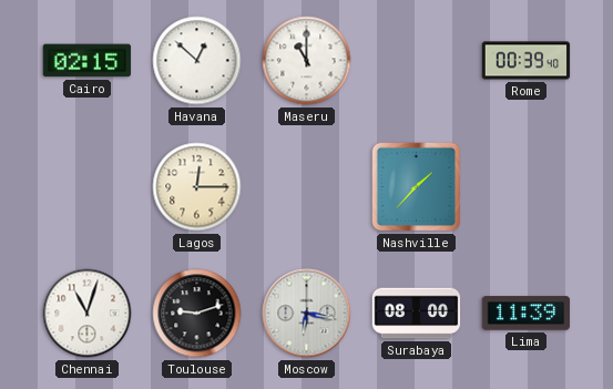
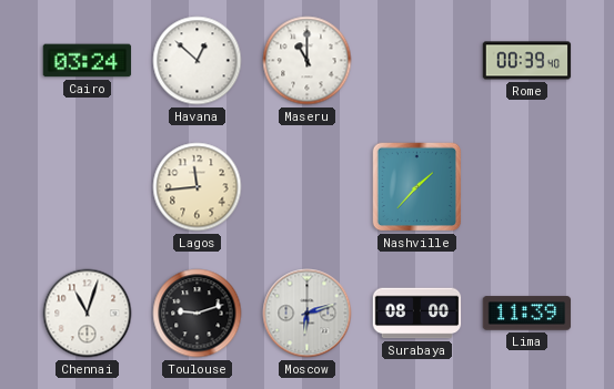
Cairo: 02:15 -> 03:24 (88, 61)
Lagos: 12:15 -> 11:44 (198, 187)
Moscow: 6:17 -> 6:12 (308, 314)
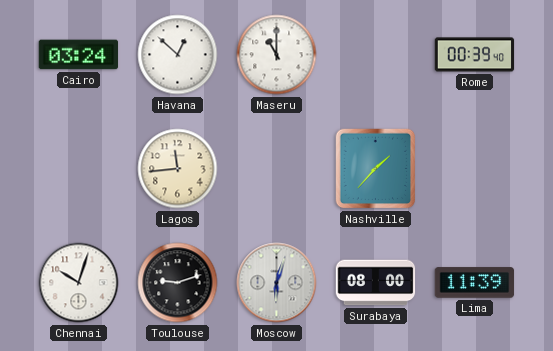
Chennai: 11:03 -> 10:03 (79, 283)
Moscow: 6:12 -> 6:03 (277, 283)
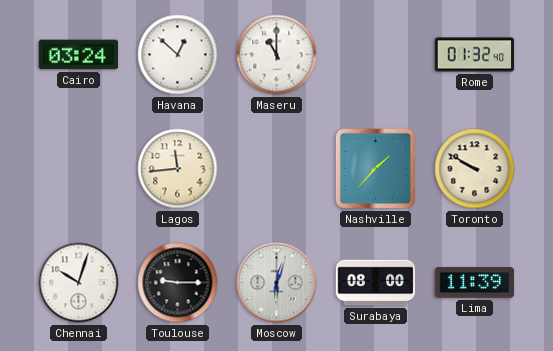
Rome: 00:39 -> 01:32 (475, 55)
Toronto: none -> 9:50 (475, 169)
Toulouse: 9:12 -> 9:15 (178, 283)
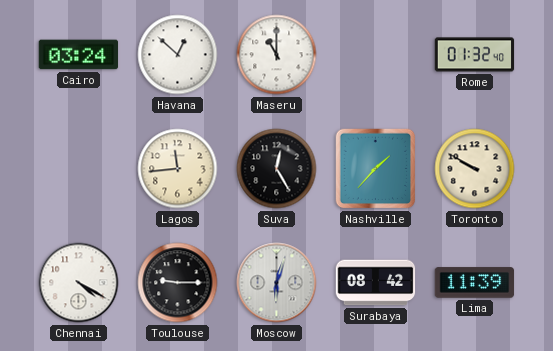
Suva: none -> 12:25 (277, 169)
Chennai: 10:03 -> 4:20 (79, 283)
Surabaya: 08:00 -> 08:42 (376, 283)
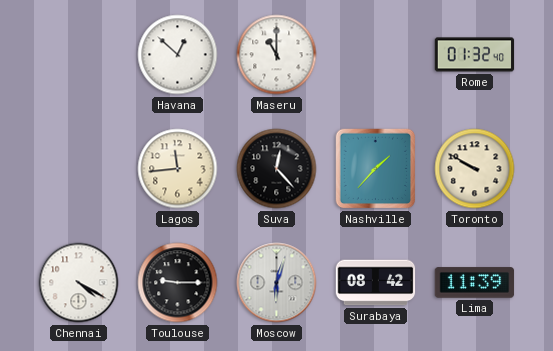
Cairo: 03:24 -> none (79, 55)
Suva: 12:25 -> 12:23 (277, 169)
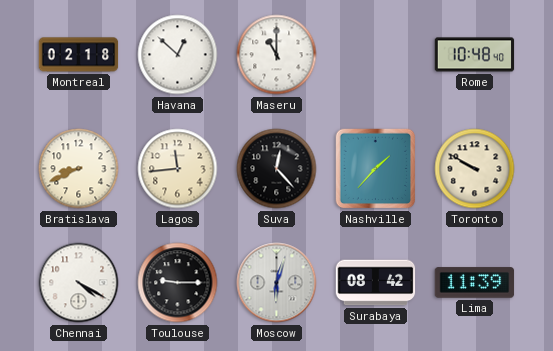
Montreal: none -> 02:18 (79, 55)
Rome: 01:32 -> 10:48 (475, 55)
Bratislava: none -> 8:41 (79, 169)
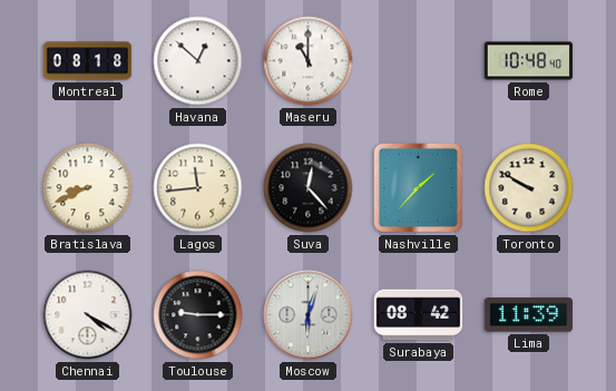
Montreal: 02:18 -> 08:18 (88, 61)
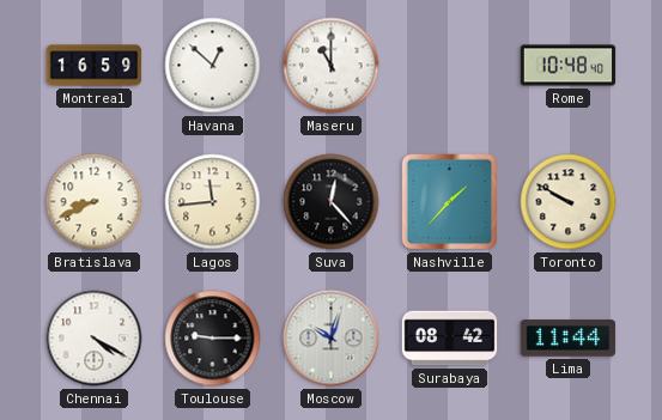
Montreal: 08:18 -> 16:59 (95, 66)
Moscow: 6:03 -> 10:03 (332, 339)
Lima: 11:39 -> 11:44 (569, 339)
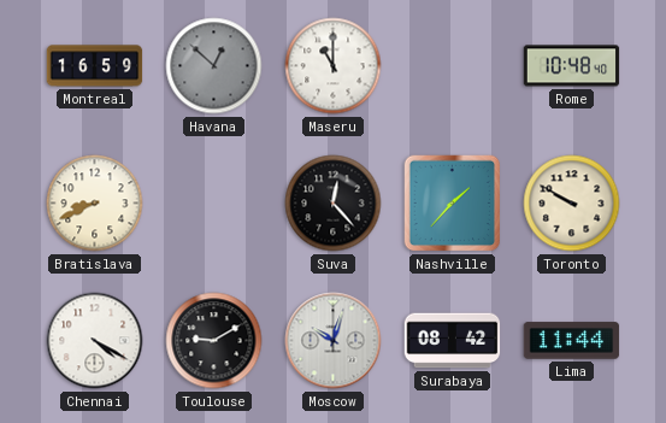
Havana dial: white -> grey (214, 66)
Lagos: 11:44 -> none (213, 202)
Toulouse: 9:15 -> 9:10 (214, 341)
